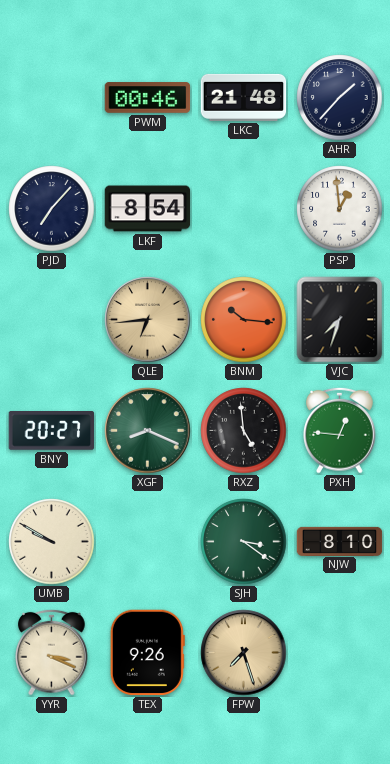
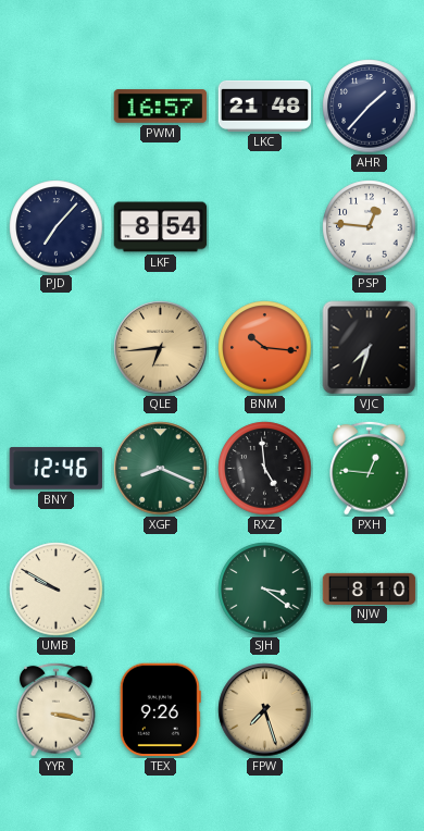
PWM: 00:46 -> 16:57 (161, 107)
PSP: 12:59 -> 12:46 (370, 227)
BNY: 20:27 -> 12:46 (57, 469)
YYR: 3:19 -> 3:17 (57, 709)
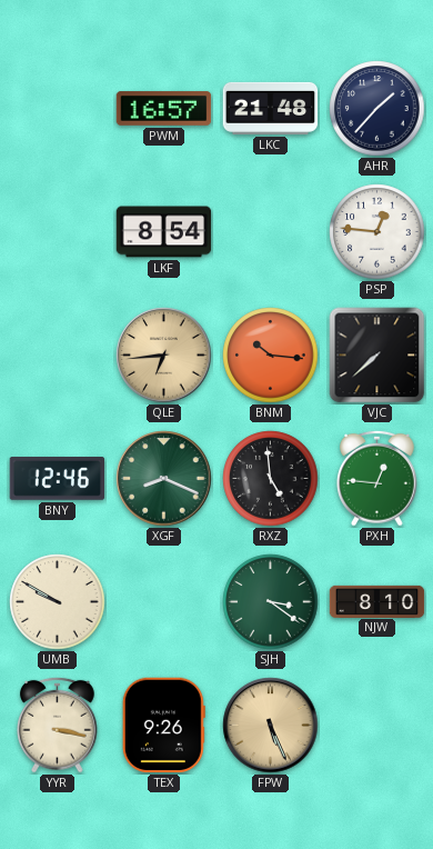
PJD: 7:07 -> none (57, 227)
VJC: 7:33 -> 7:38 (377, 356)
FPW: 7:27 -> 5:26 (271, 726)
